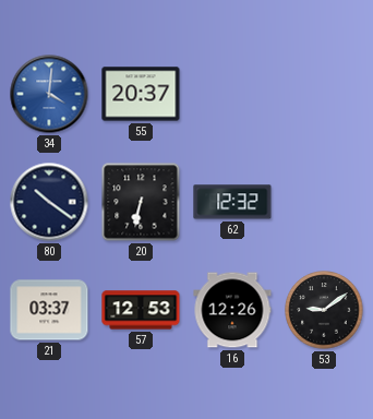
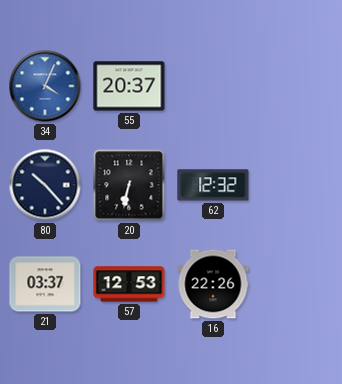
34: 4:01 -> 4:04 (45, 86)
80: 10:21 -> 10:23 (45, 185)
16: 12:26 -> 22:26 (213, 284)
53: 9:09 -> none (324, 310)
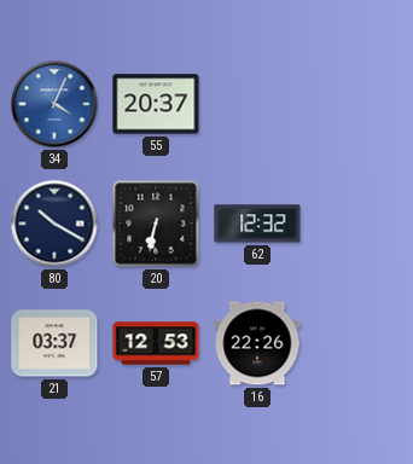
80: 10:23 -> 10:20 (54, 224)
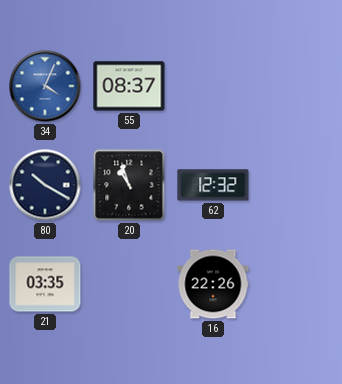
55: 20:37 -> 08:37 (129, 86)
20: 6:32 -> 10:57 (129, 185)
21: 03:37 -> 03:35 (45, 284)
57: 12:53 -> none (156, 343)
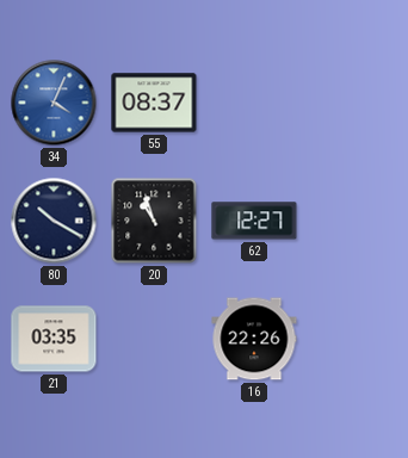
62: 12:32 -> 12:27 (254, 221)
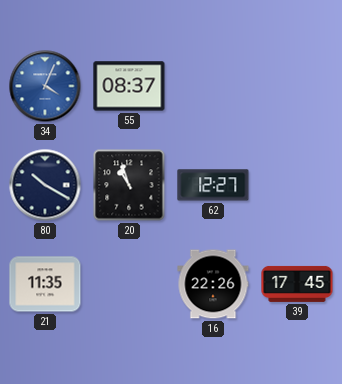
21: 03:35 -> 11:35 (45, 284)
39: none -> 17:45 (297, 284)
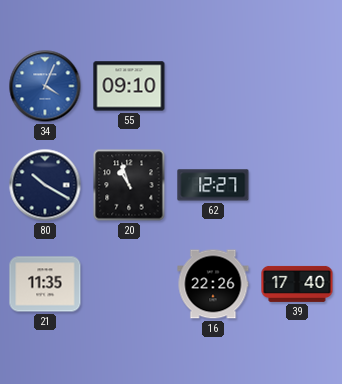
55: 08:37 -> 09:10 (129, 86)
39: 17:45 -> 17:40 (297, 284)
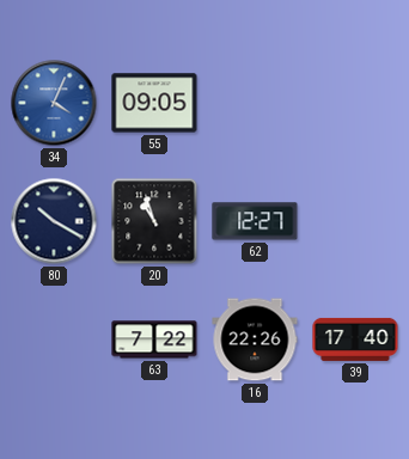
55: 09:10 -> 09:05 (154, 103)
21: 11:35 -> none (45, 284)
63: none -> 7:22 (154, 339)
